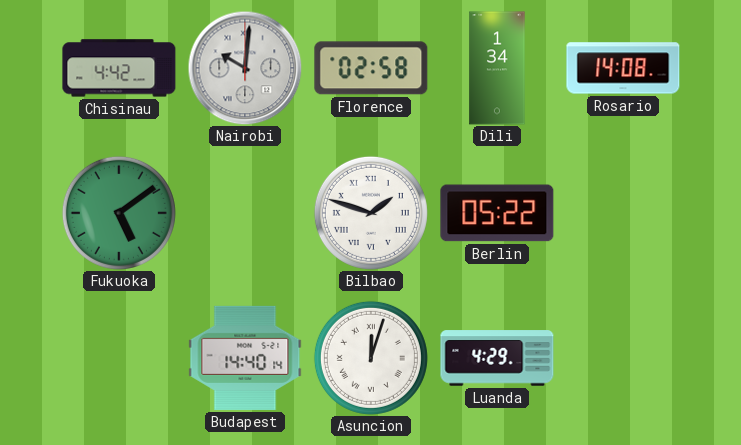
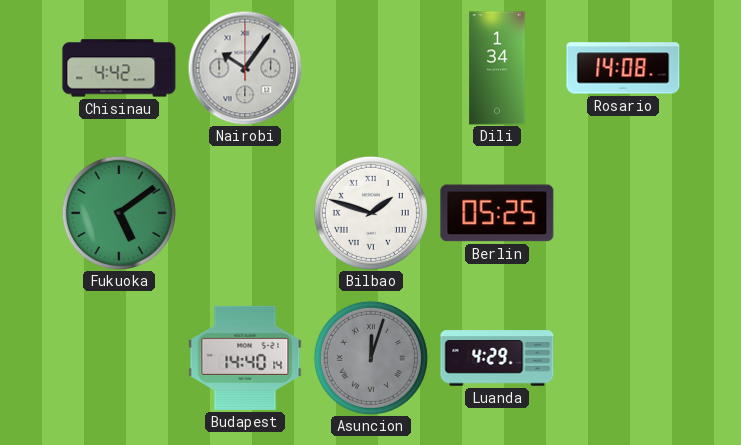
Nairobi: 10:01 -> 10:06 (245, 68)
Florence: 02:58 -> none (371, 68)
Berlin: 05:22 -> 05:25 (497, 213)
Asuncion dial: white -> grey (371, 358)
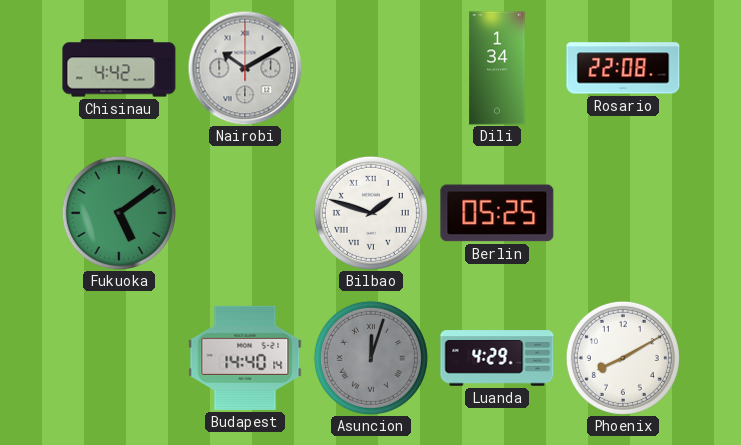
Nairobi: 10:06 -> 10:10 (245, 68)
Rosario: 14:08 -> 22:08 (623, 68)
Phoenix: none -> 8:10 (623, 358)
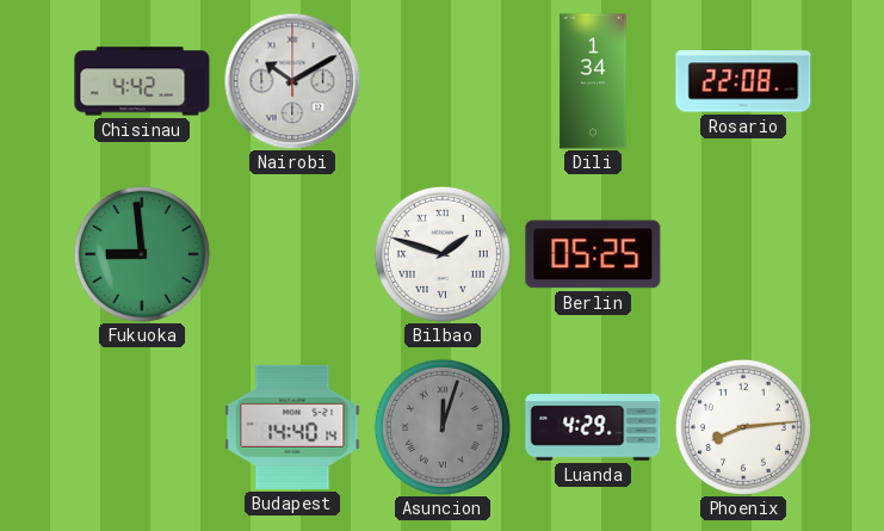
Fukuoka: 5:09 -> 8:59 (142, 254)
Phoenix: 8:10 -> 8:14 (743, 427)
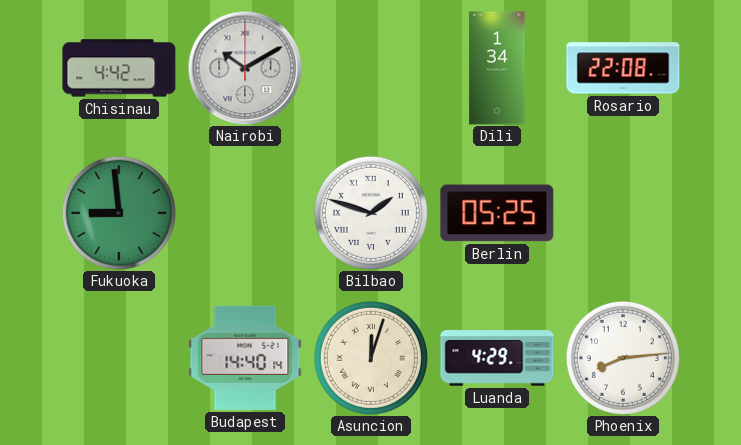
Asuncion dial: grey -> cream (371, 358)
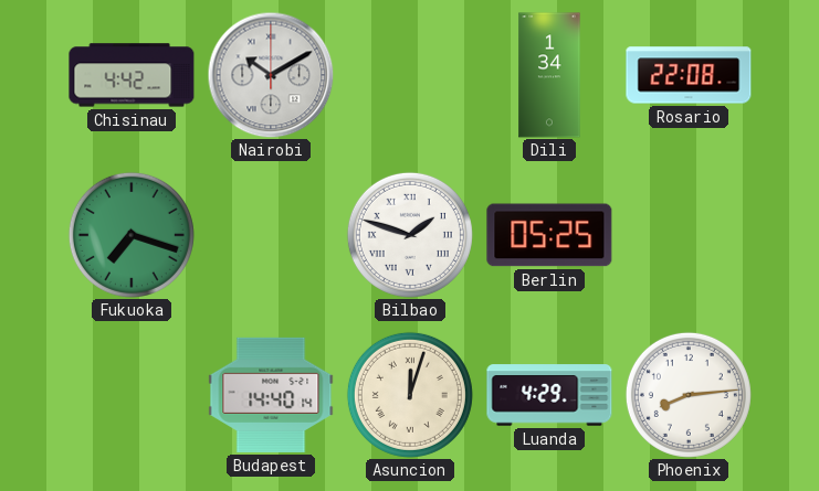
Fukuoka: 8:59 -> 7:18 (132, 235)
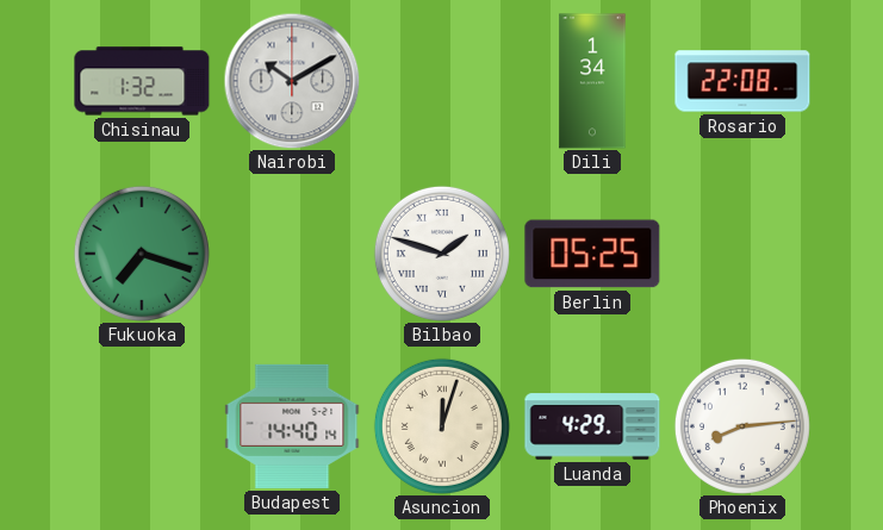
Chisinau: 4:42 -> 1:32 (142, 81)
